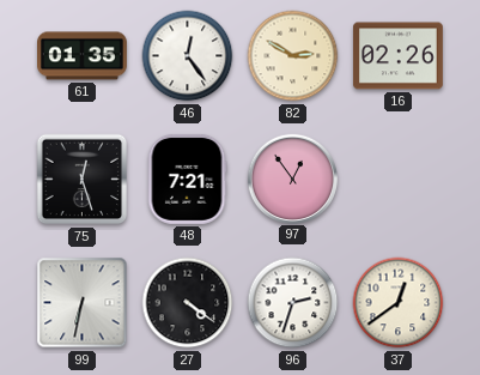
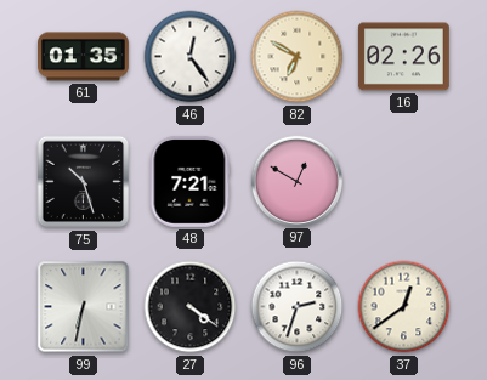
82: 2:50 -> 6:50 (298, 57)
75: 12:27 -> 10:27 (84, 182)
97: 12:54 -> 12:50 (296, 181)
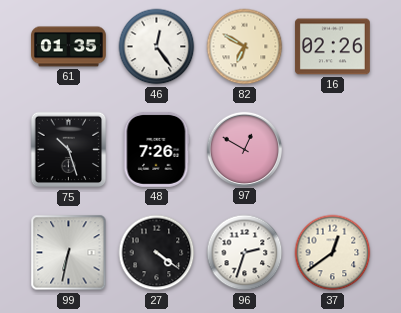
48: 7:21 -> 7:26 (156, 150)
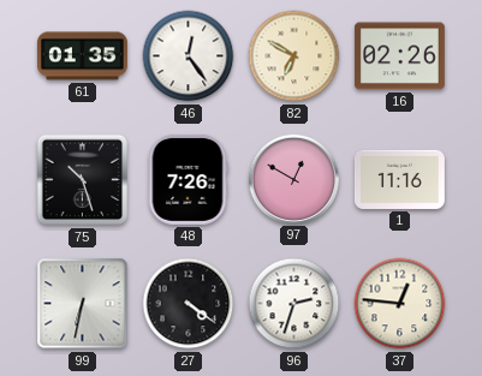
1: none -> 11:16 (400, 179)
37: 12:39 -> 12:46 (400, 304)
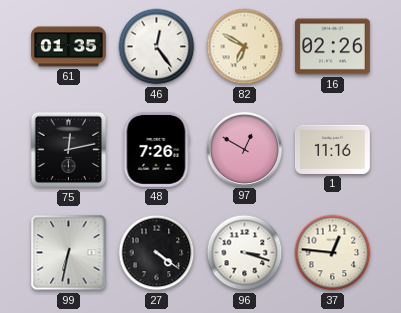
75: 10:27 -> 12:13 (69, 150)
96: 2:33 -> 3:18 (245, 253)
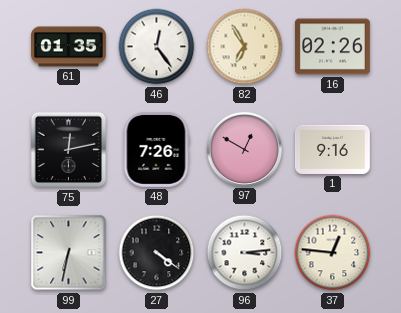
82: 6:50 -> 6:55 (245, 47)
1: 11:16 -> 9:16 (333, 149)
96: 3:18 -> 3:14 (245, 253)
